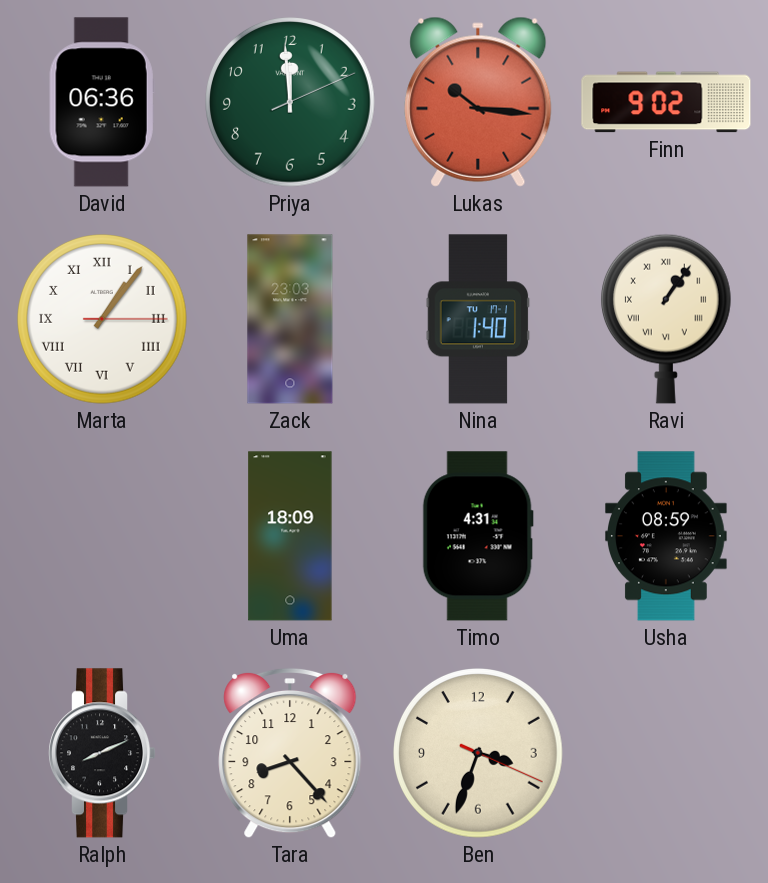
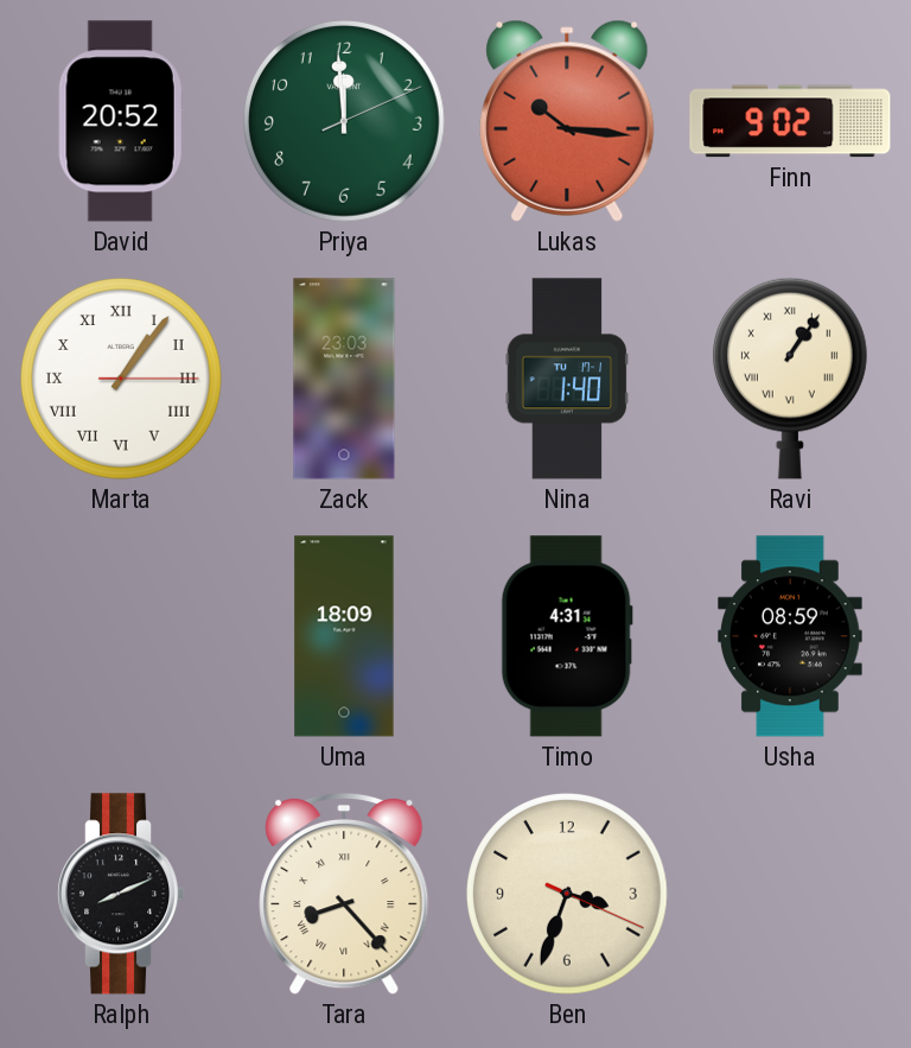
David: 06:36 -> 20:52 (121, 121)
Tara numerals: Arabic -> Roman (344, 894)
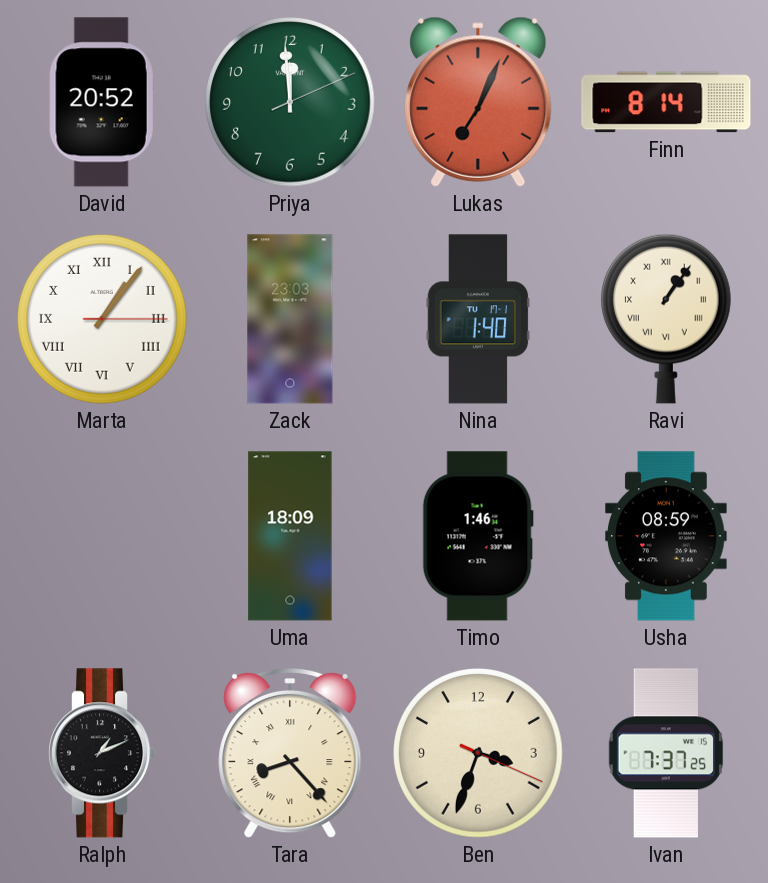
Lukas: 10:16 -> 7:04 (478, 102)
Finn: 9:02 -> 8:14 (666, 102)
Timo: 4:31 -> 1:46 (478, 536)
Ralph: 8:11 -> 1:11 (103, 753)
Ivan: none -> 7:37 (666, 753)
